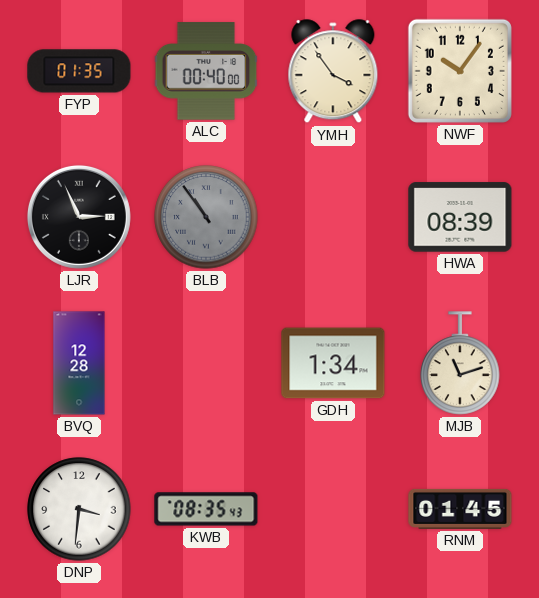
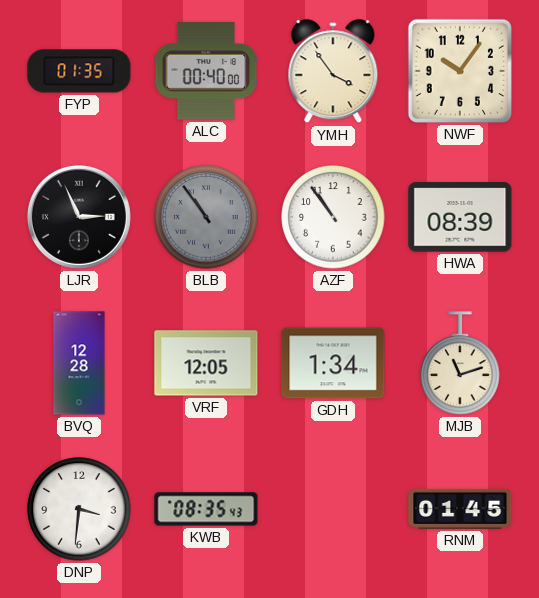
AZF: none -> 10:54 (333, 217)
VRF: none -> 12:05 (206, 363)
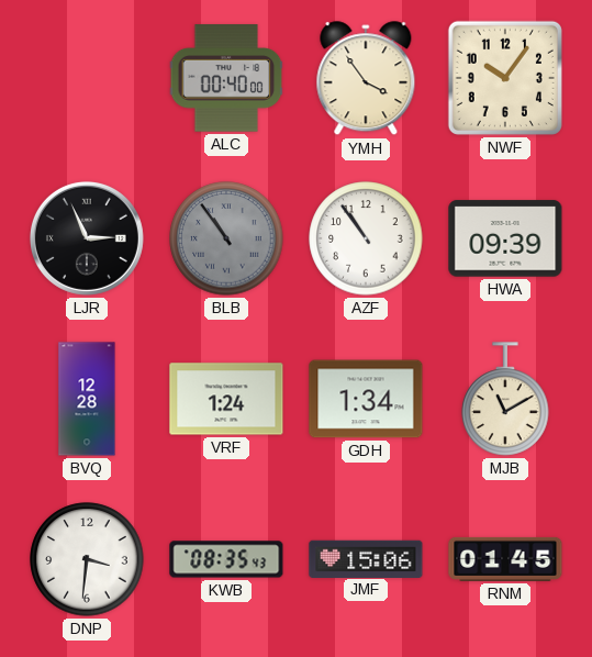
FYP: 01:35 -> none (79, 71)
HWA: 08:39 -> 09:39 (505, 238)
VRF: 12:05 -> 1:24 (226, 399)
MJB: 11:12 -> 11:10 (505, 399)
JMF: none -> 15:06 (366, 558)
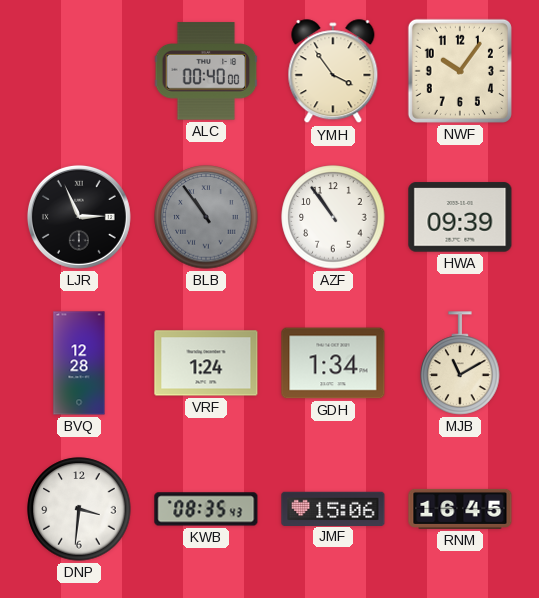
RNM: 01:45 -> 16:45 (460, 509)
